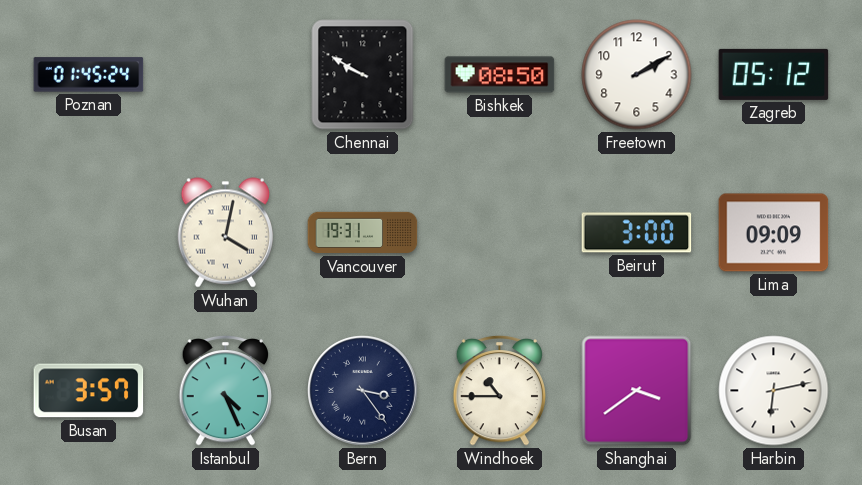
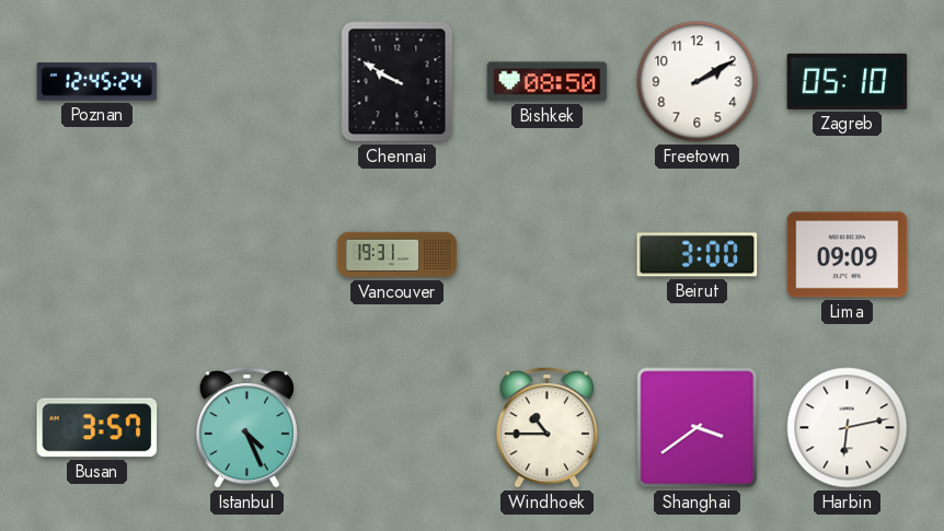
Poznan: 01:45 -> 12:45 (97, 82)
Zagreb: 05:12 -> 05:10 (848, 81)
Wuhan: 4:02 -> none (225, 233)
Bern: 3:24 -> none (363, 391)
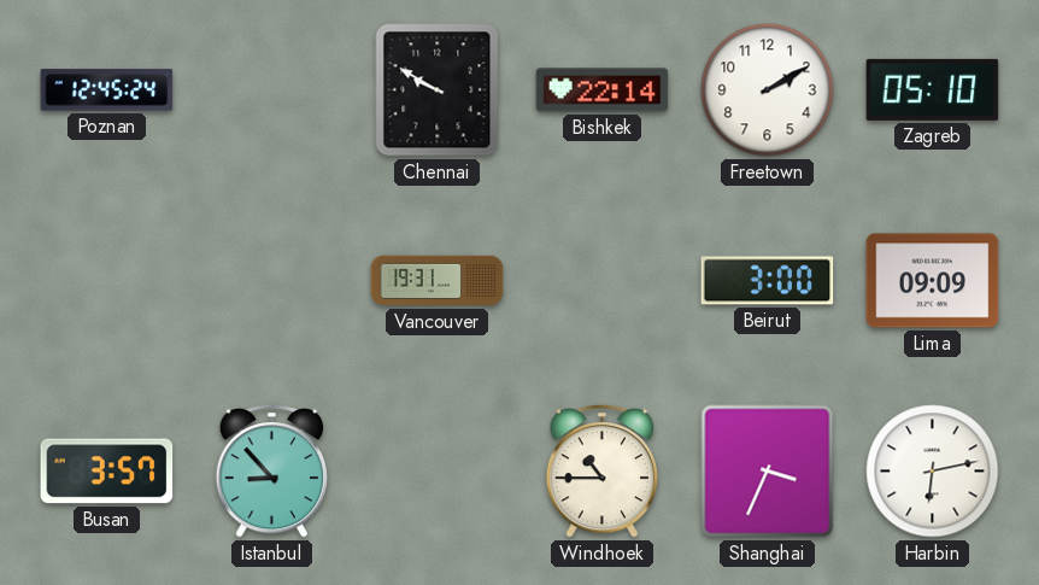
Bishkek: 08:50 -> 22:14 (603, 90)
Istanbul: 4:26 -> 8:53 (272, 470)
Shanghai: 3:39 -> 3:34 (768, 472)
